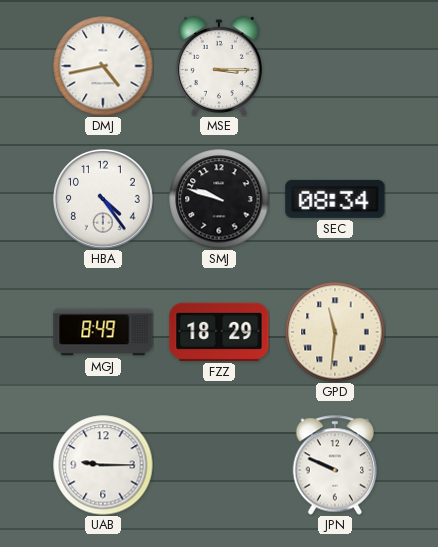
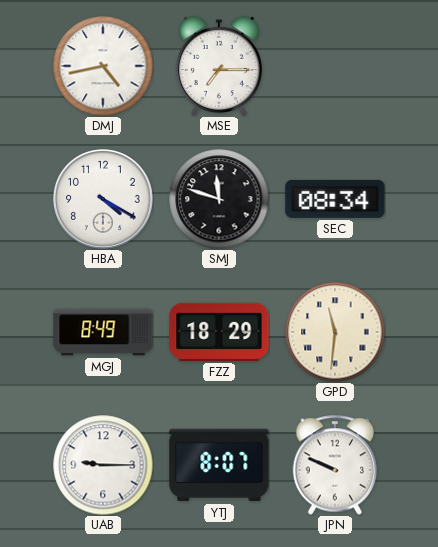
MSE: 3:15 -> 7:15 (219, 66)
HBA: 4:24 -> 4:20 (103, 199)
SMJ: 9:48 -> 11:48 (219, 199)
YTJ: none -> 8:07 (219, 465)
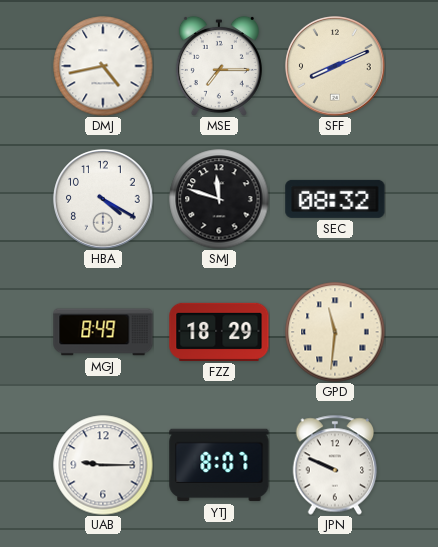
SFF: none -> 8:11 (335, 66)
SEC: 08:34 -> 08:32 (335, 199)
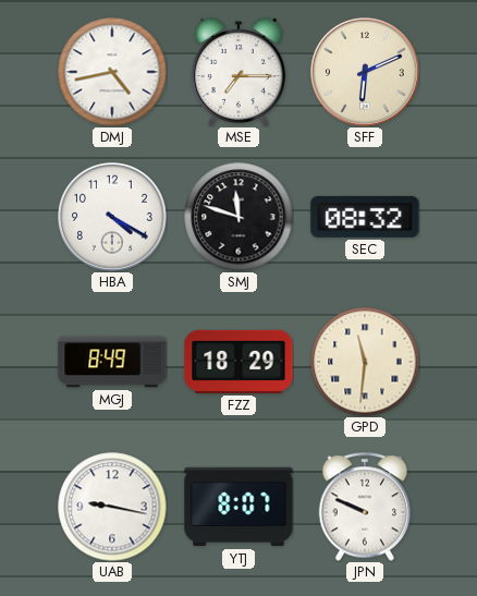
SFF: 8:11 -> 6:11 (365, 72)
UAB: 9:15 -> 9:17 (112, 507)
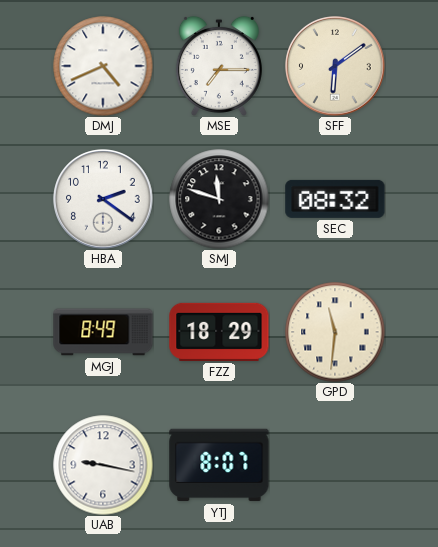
DMJ: 4:43 -> 4:41 (103, 66)
SFF: 6:11 -> 6:09 (335, 66)
HBA: 4:20 -> 2:21 (103, 199)
JPN: 9:49 -> none (365, 507)
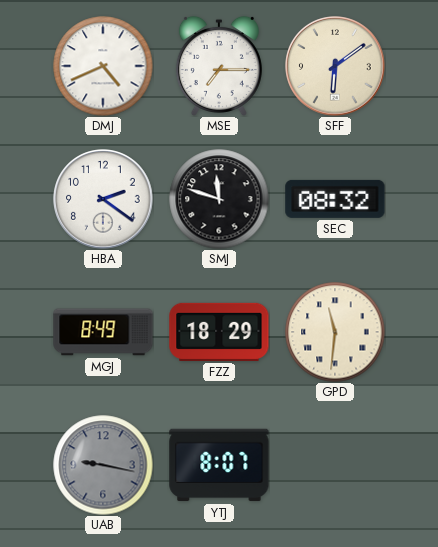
UAB dial: white -> grey (103, 465)
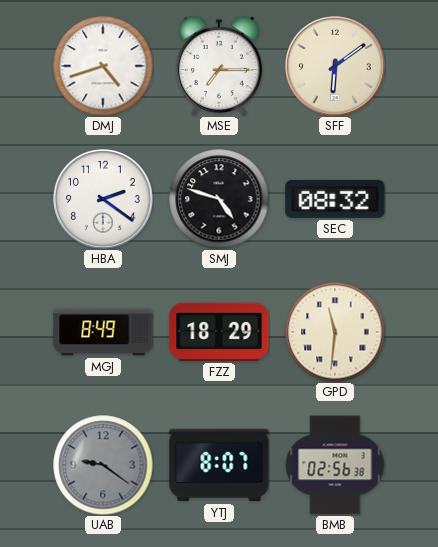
DMJ: 4:41 -> 4:42 (103, 66)
SMJ: 11:48 -> 4:48 (219, 199)
UAB: 9:17 -> 9:21 (103, 465)
BMB: none -> 02:56 (335, 465)
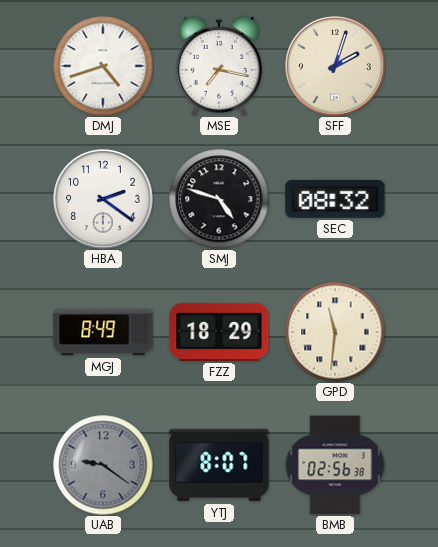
MSE: 7:15 -> 7:17 (219, 66)
SFF: 6:09 -> 2:03 (335, 66)
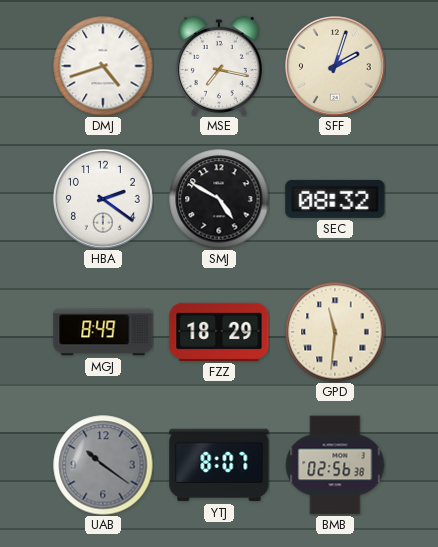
SMJ: 4:48 -> 4:50 (219, 199)
UAB: 9:21 -> 10:21 (103, 465)
